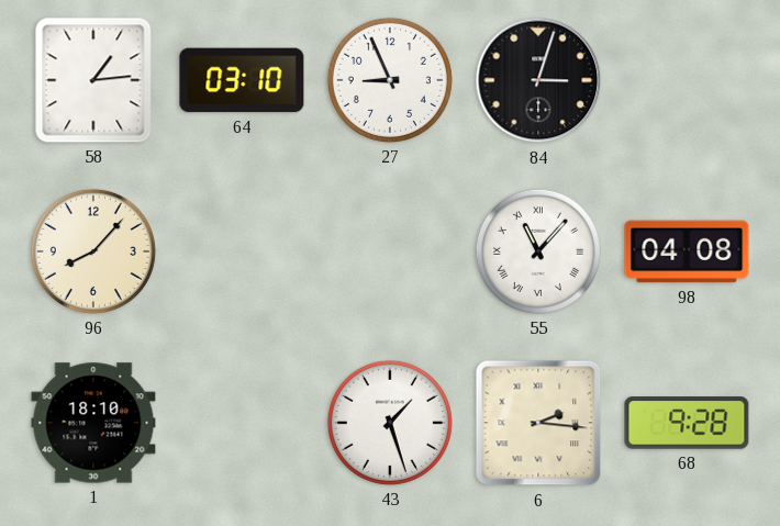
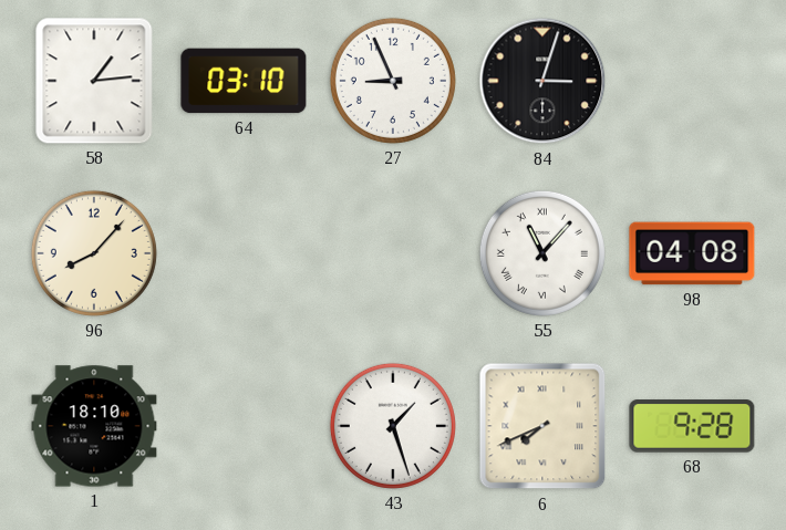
6: 2:16 -> 7:41 (542, 426)
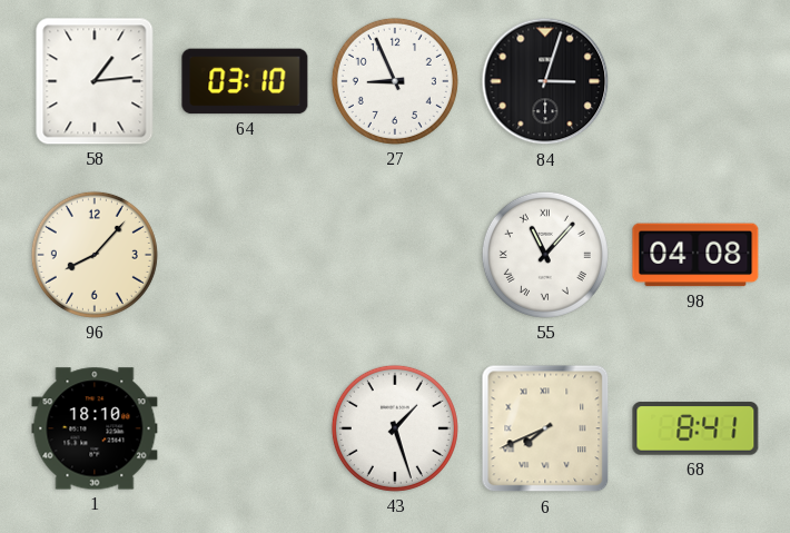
68: 9:28 -> 8:41 (695, 428)
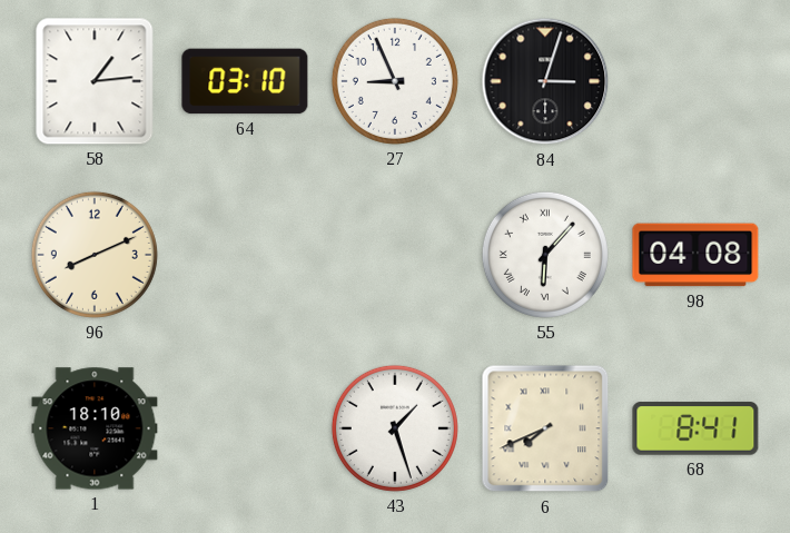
96: 8:07 -> 8:11 (95, 255)
55: 11:07 -> 6:07 (545, 255)
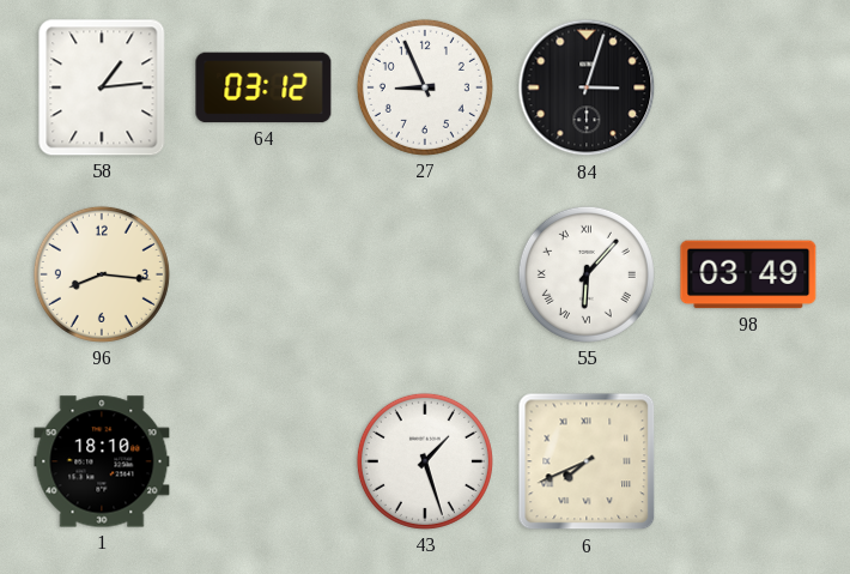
64: 03:10 -> 03:12 (263, 87)
96: 8:11 -> 8:16 (102, 274)
98: 04:08 -> 03:49 (748, 274)
68: 8:41 -> none (695, 428)
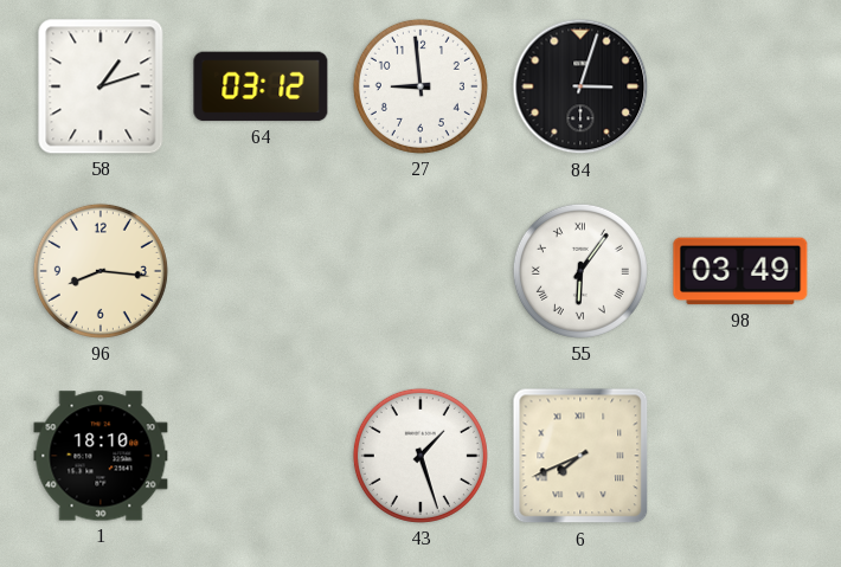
58: 1:14 -> 1:12 (101, 86)
27: 8:56 -> 8:59 (420, 86)
55: 6:07 -> 6:06 (580, 271)
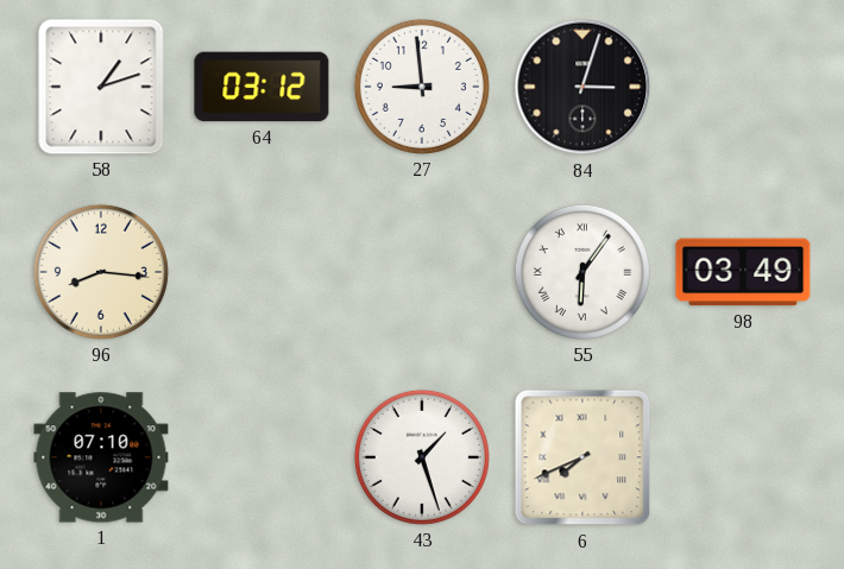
1: 18:10 -> 07:10 (101, 457)
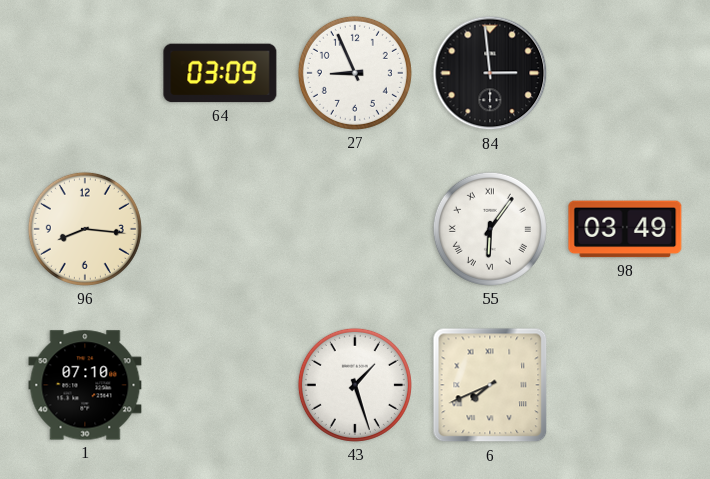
58: 1:12 -> none (101, 87)
64: 03:12 -> 03:09 (220, 73)
27: 8:59 -> 8:56 (355, 73)
84: 3:03 -> 2:59 (490, 73)
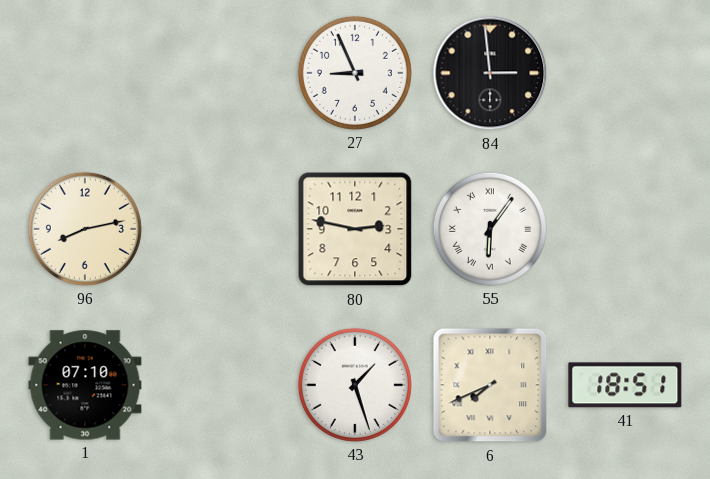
64: 03:09 -> none (220, 73)
96: 8:16 -> 8:13 (85, 229)
80: none -> 2:47 (355, 229)
98: 03:49 -> none (625, 229)
41: none -> 18:51 (625, 385)
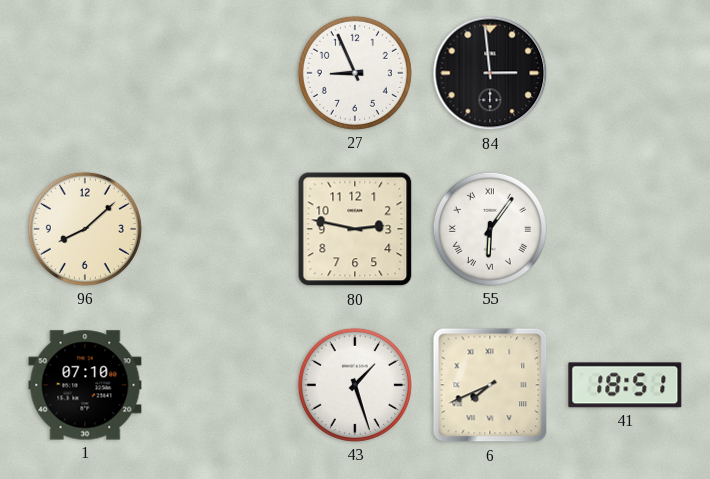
96: 8:13 -> 8:08 (85, 229)
